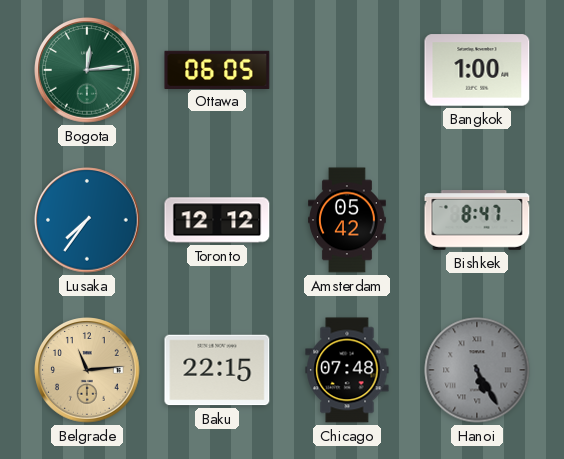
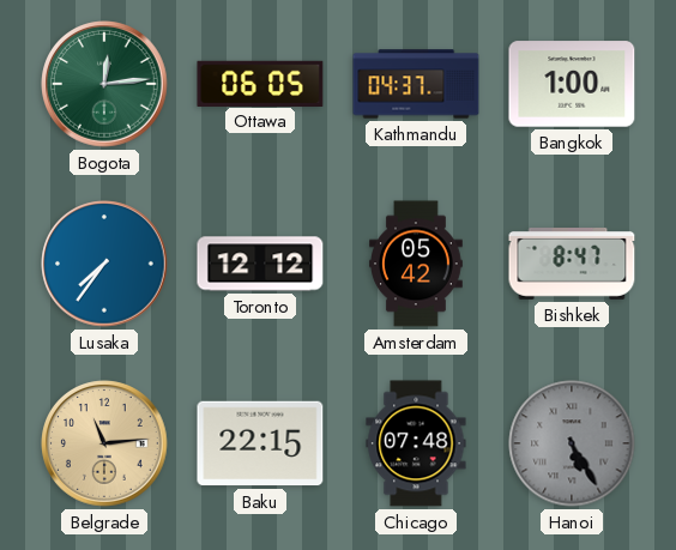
Kathmandu: none -> 04:37 (416, 84)
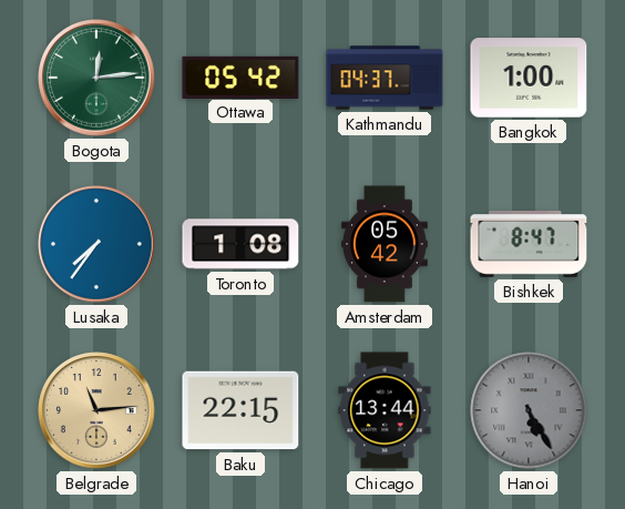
Ottawa: 06:05 -> 05:42 (240, 77)
Toronto: 12:12 -> 1:08 (240, 244)
Chicago: 07:48 -> 13:44 (385, 410)
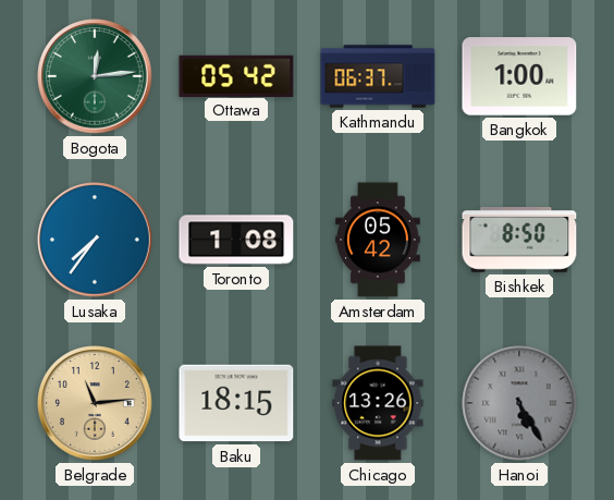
Kathmandu: 04:37 -> 06:37 (378, 76)
Bishkek: 8:47 -> 8:50 (519, 241)
Baku: 22:15 -> 18:15 (236, 403)
Chicago: 13:44 -> 13:26 (378, 403)
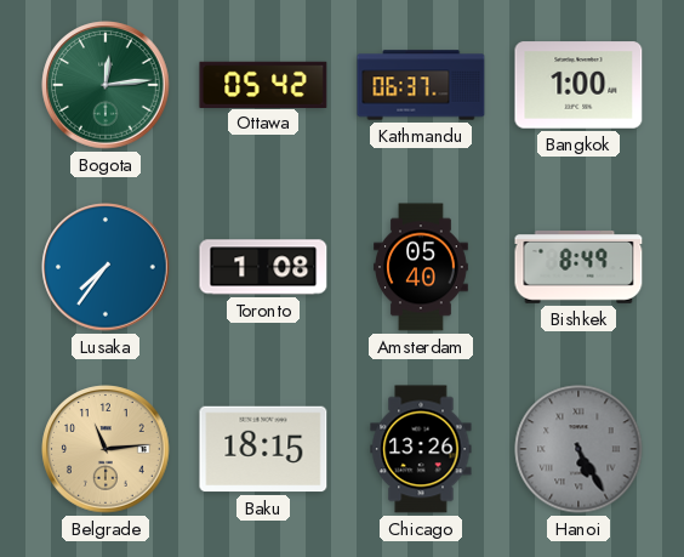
Amsterdam: 05:42 -> 05:40 (422, 267)
Bishkek: 8:50 -> 8:49 (578, 268)
